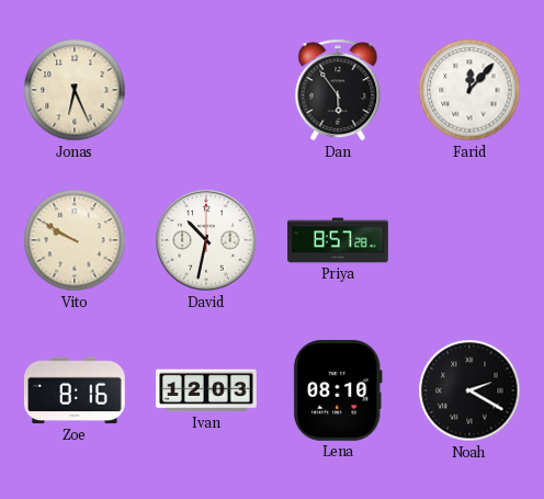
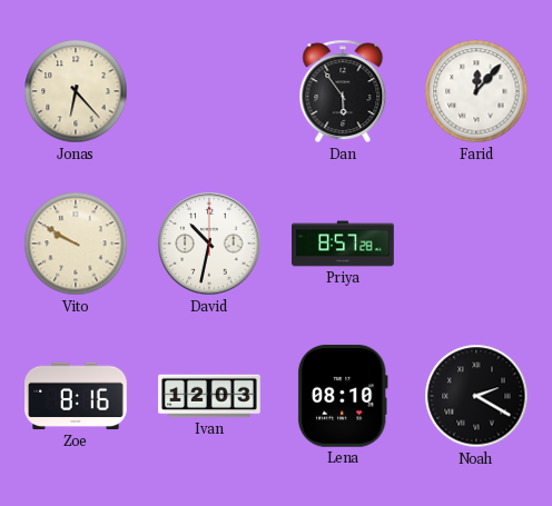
Jonas: 6:26 -> 6:23 (76, 91)
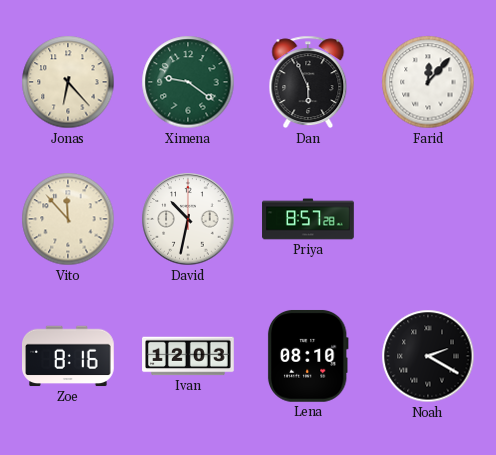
Ximena: none -> 9:21 (188, 82)
Dan: 5:54 -> 5:56 (308, 82)
Vito: 9:50 -> 11:53 (68, 219)
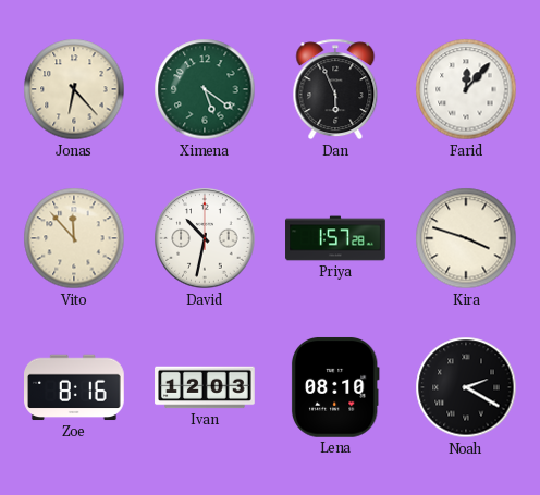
Ximena: 9:21 -> 5:21 (205, 89)
Priya: 8:57 -> 1:57 (335, 238)
Kira: none -> 3:48 (466, 238)
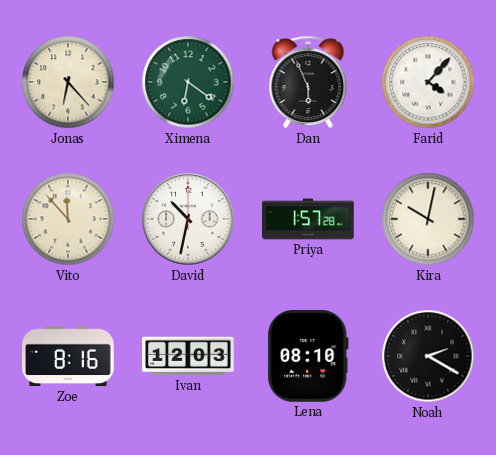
Ximena: 5:21 -> 6:21 (188, 82)
Farid: 12:07 -> 4:07 (428, 82)
Kira: 3:48 -> 10:02 (428, 219)
